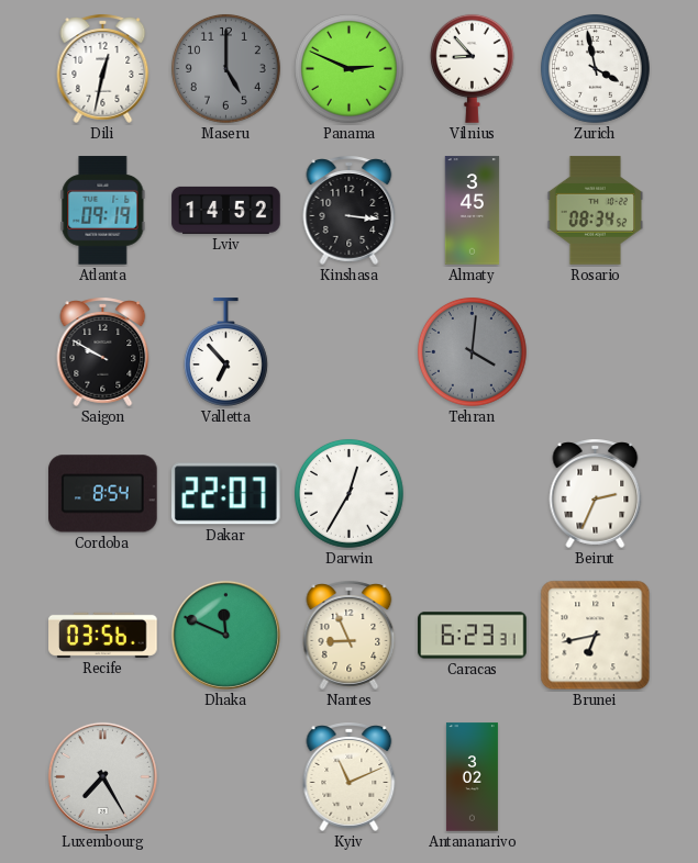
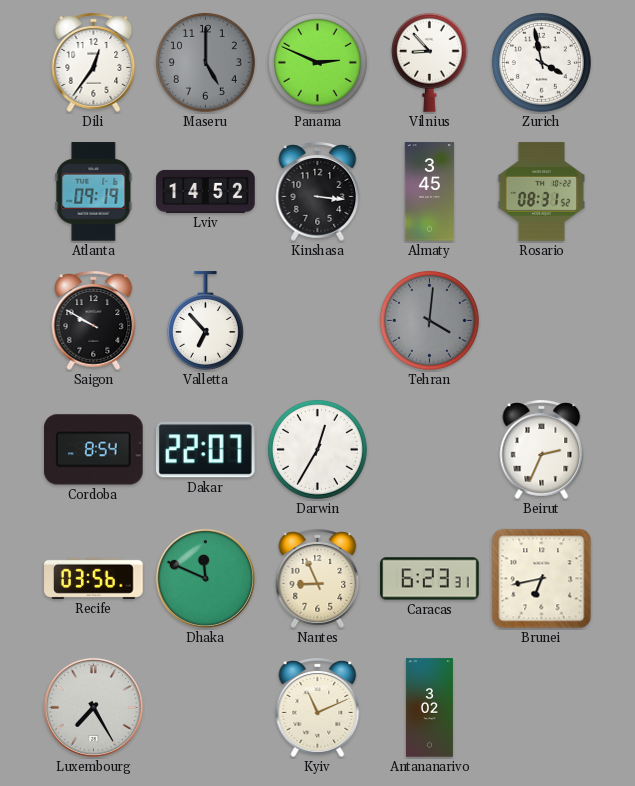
Dili: 12:32 -> 12:36 (94, 62)
Rosario: 08:34 -> 08:31 (541, 192)
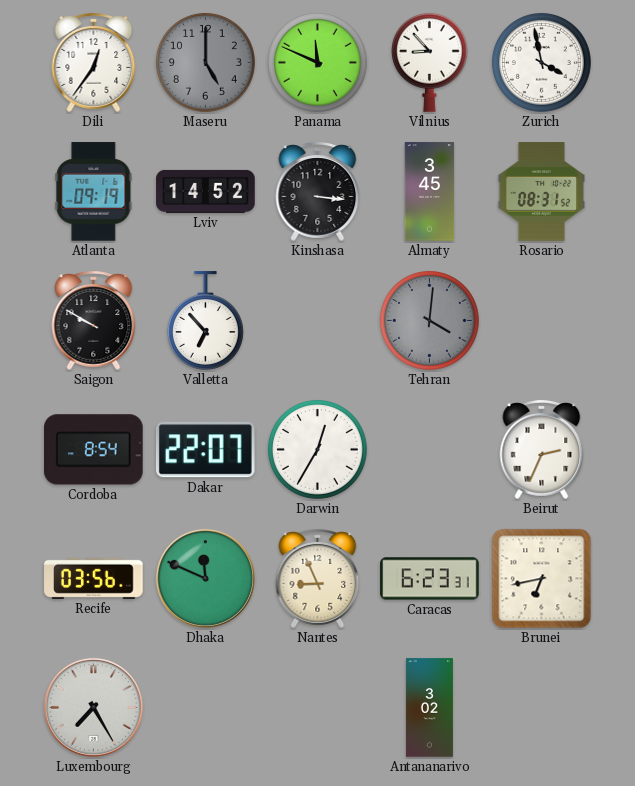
Panama: 2:49 -> 11:49 (317, 62)
Kyiv: 11:11 -> none (318, 707)
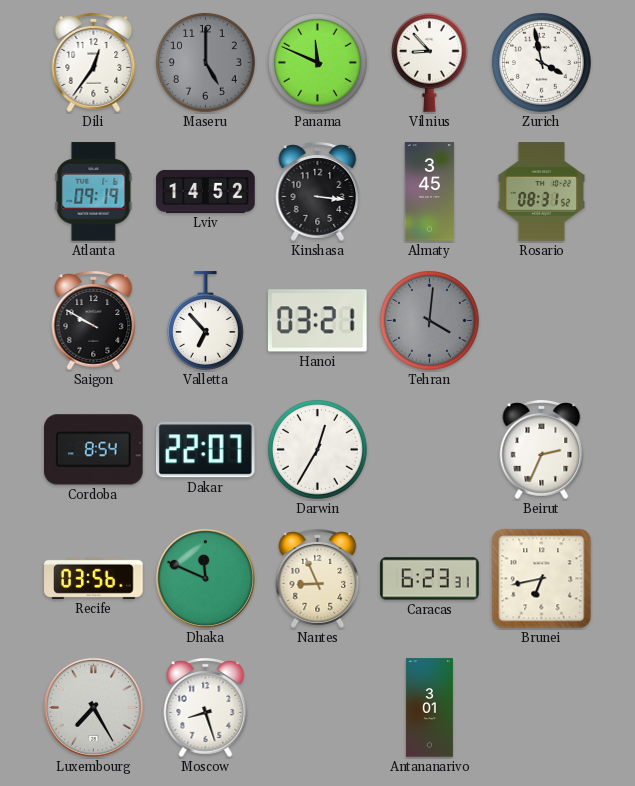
Hanoi: none -> 03:21 (317, 321)
Moscow: none -> 8:27 (206, 707)
Antananarivo: 3:02 -> 3:01 (429, 708)
